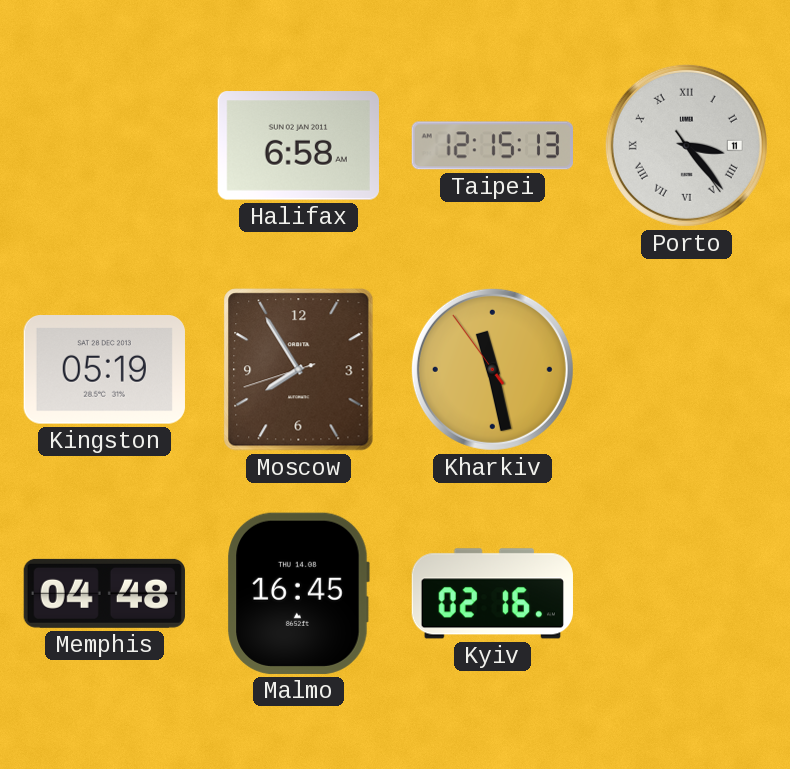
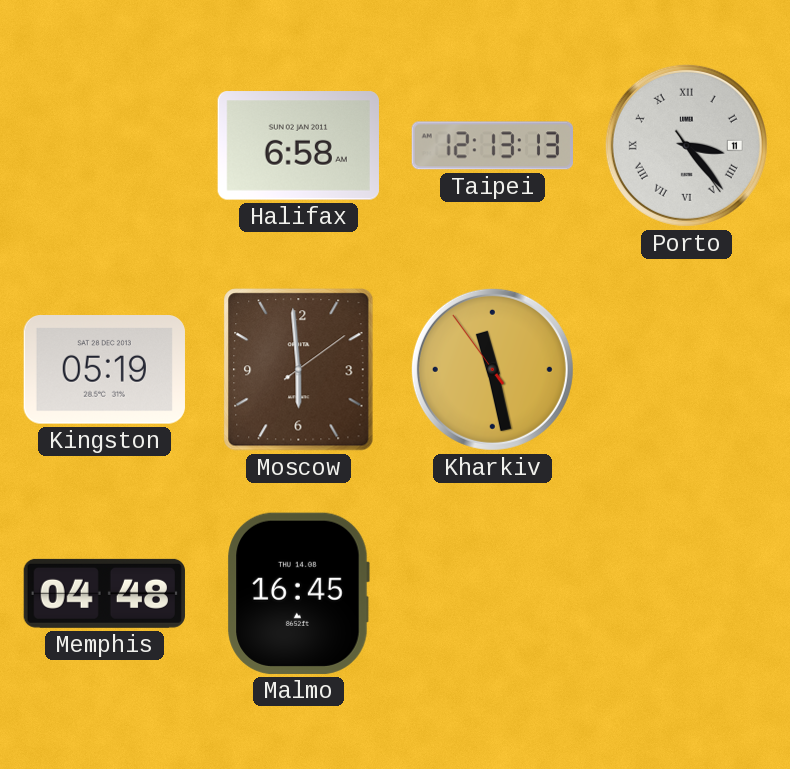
Taipei: 12:15 -> 12:13 (492, 146)
Moscow: 7:54 -> 5:59 (299, 370)
Kyiv: 02:16 -> none (492, 594)
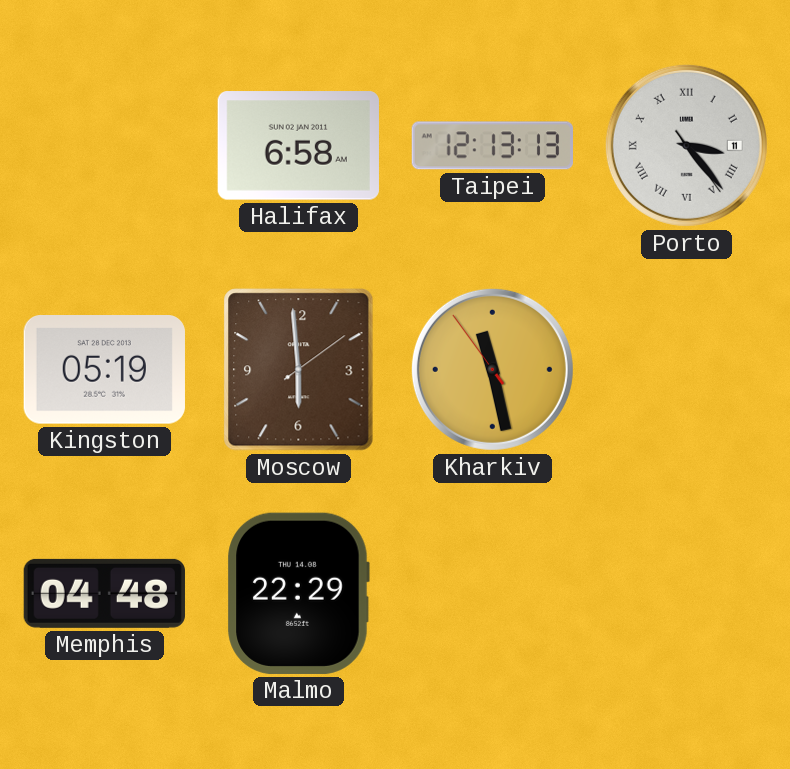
Malmo: 16:45 -> 22:29 (298, 593)
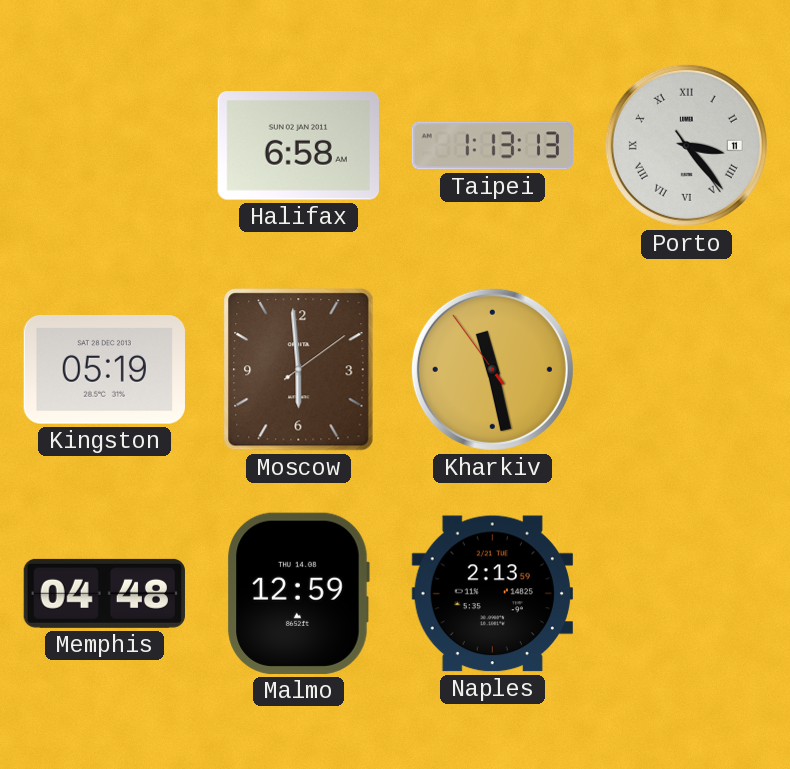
Taipei: 12:13 -> 1:13 (492, 146)
Malmo: 22:29 -> 12:59 (298, 593)
Naples: none -> 2:13 (492, 594)
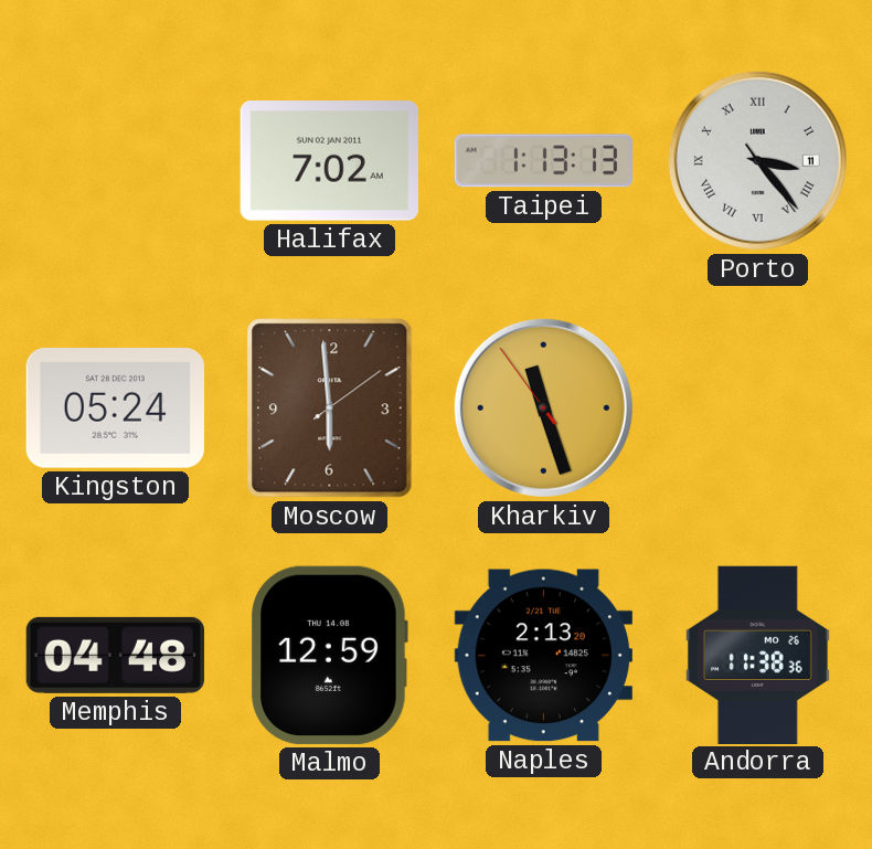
Halifax: 6:58 -> 7:02 (329, 161)
Kingston: 05:19 -> 05:24 (115, 408)
Kharkiv: 11:27 -> 11:26 (543, 407)
Naples: 2:13:59 -> 2:13:20 (543, 656)
Andorra: none -> 11:38 (757, 655)
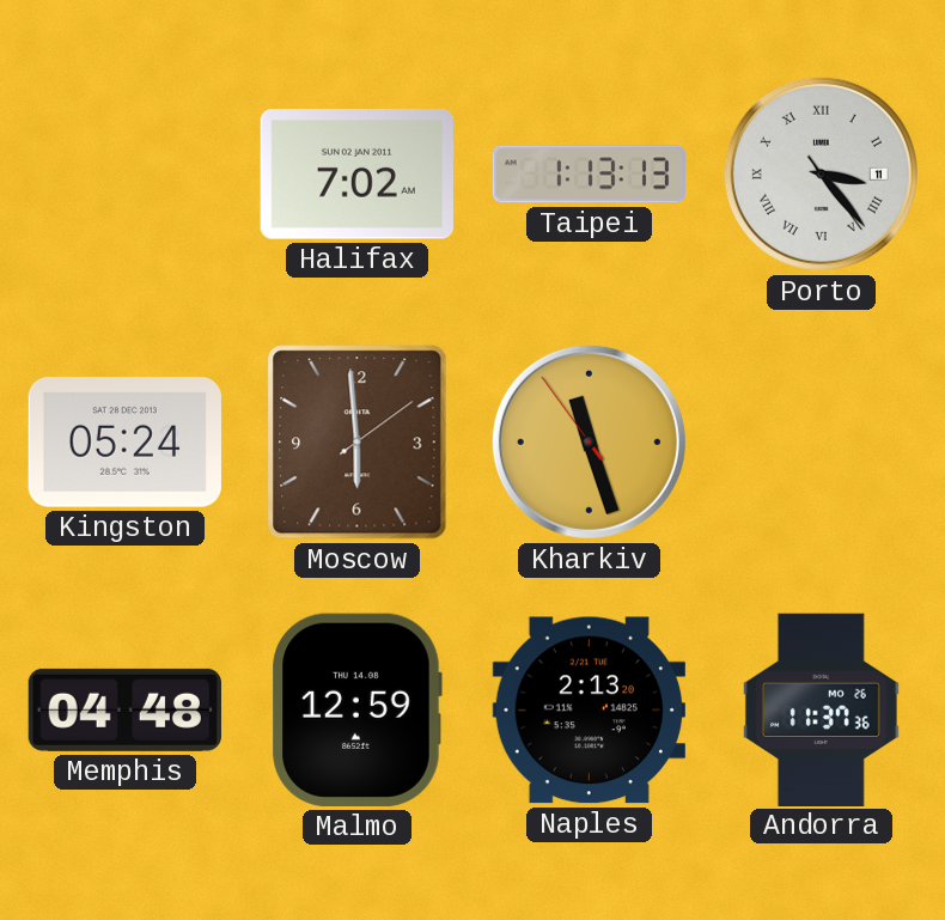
Andorra: 11:38 -> 11:37 (821, 709)
